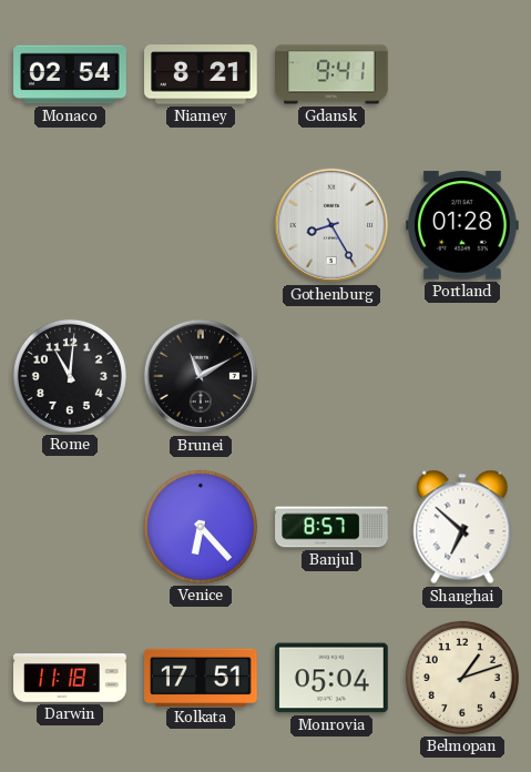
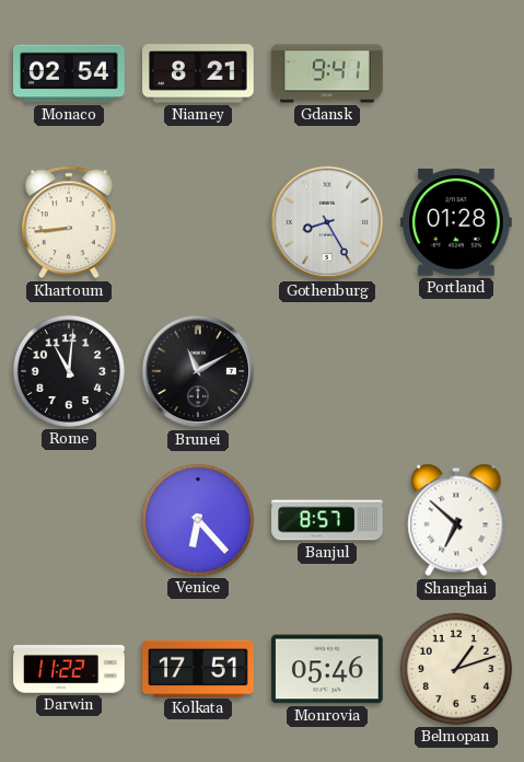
Khartoum: none -> 8:44 (69, 222)
Darwin: 11:18 -> 11:22 (69, 669)
Monrovia: 05:04 -> 05:46 (327, 669)
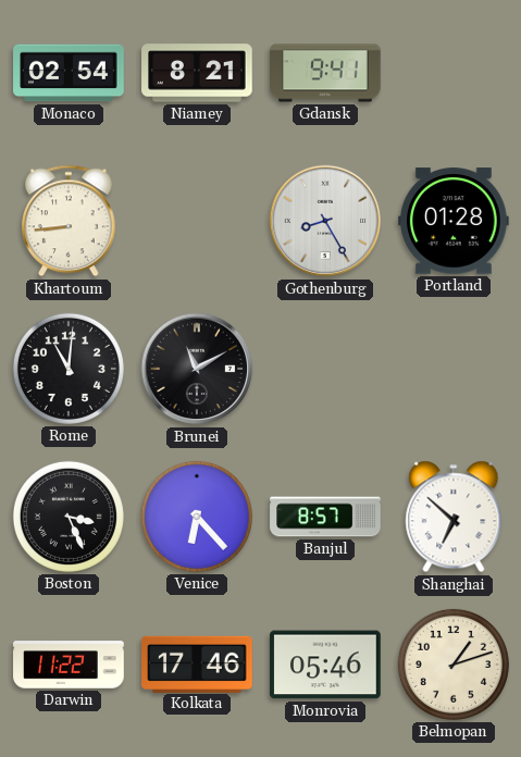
Boston: none -> 3:26 (69, 517)
Kolkata: 17:51 -> 17:46 (197, 663)
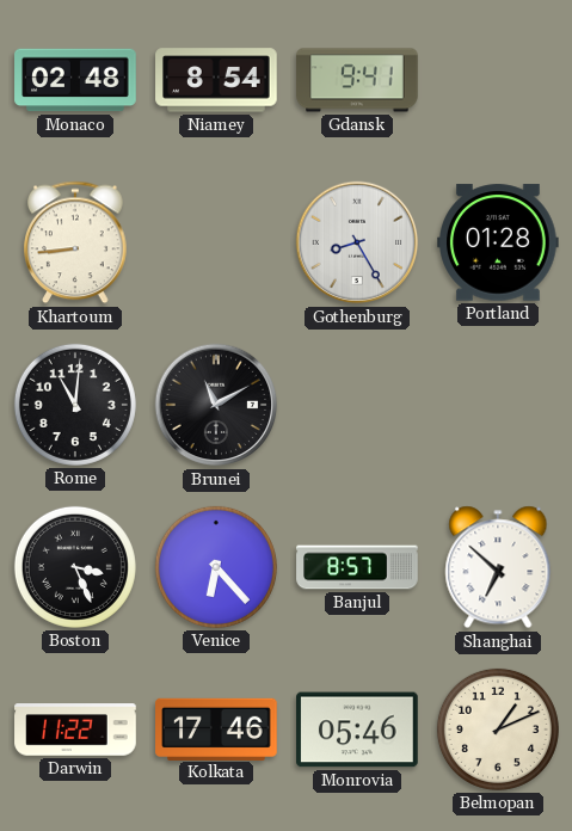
Monaco: 02:54 -> 02:48 (75, 80)
Niamey: 8:21 -> 8:54 (216, 80)
Belmopan: 1:12 -> 1:11 (498, 730)
